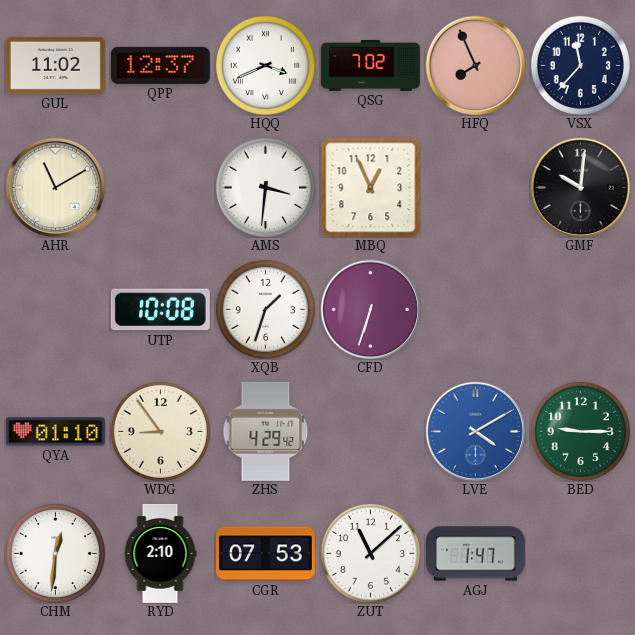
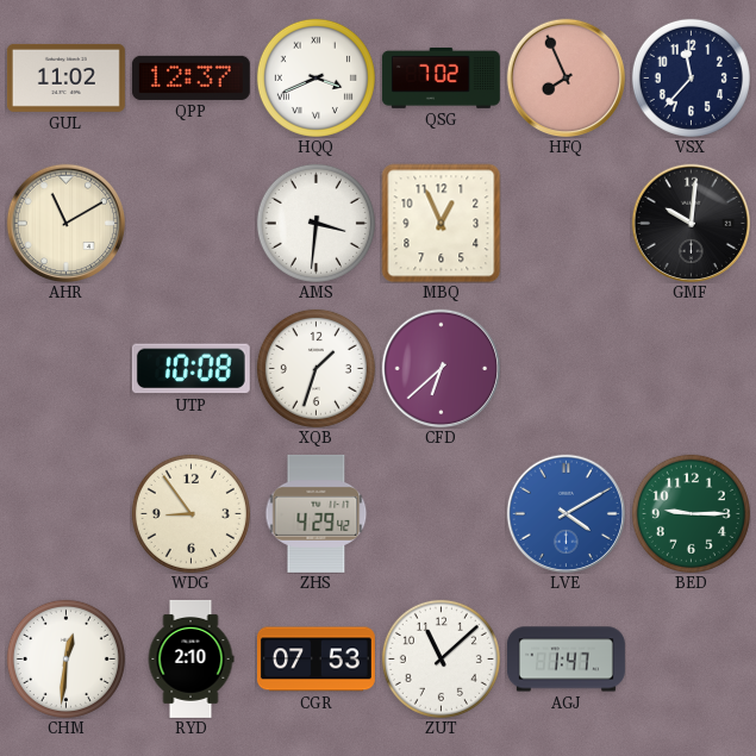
CFD: 6:33 -> 6:38 (441, 368)
QYA: 01:10 -> none (55, 432)
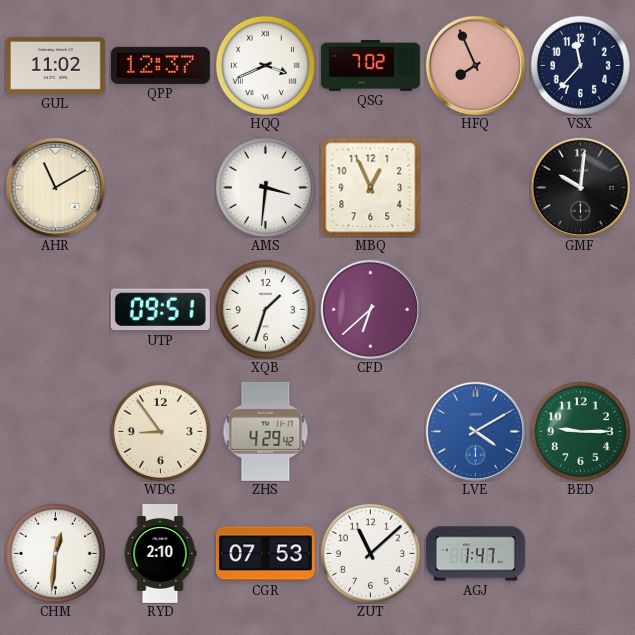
UTP: 10:08 -> 09:51 (160, 310)
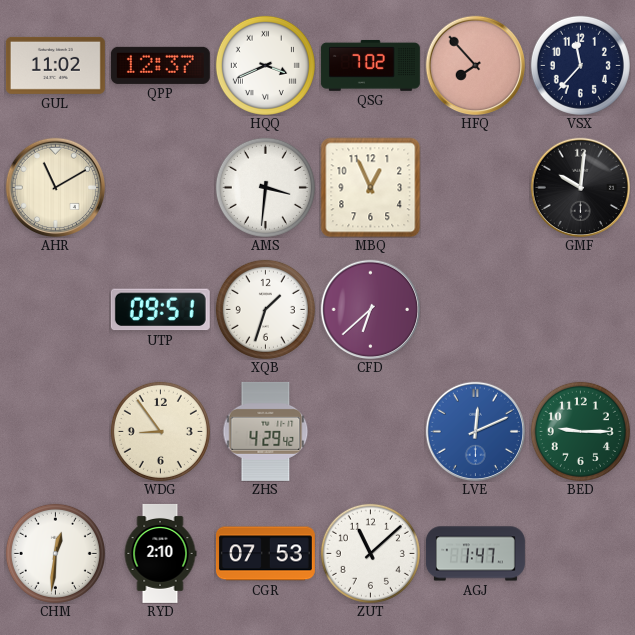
HFQ: 7:56 -> 7:53 (475, 65)
LVE: 4:10 -> 12:11 (475, 431)
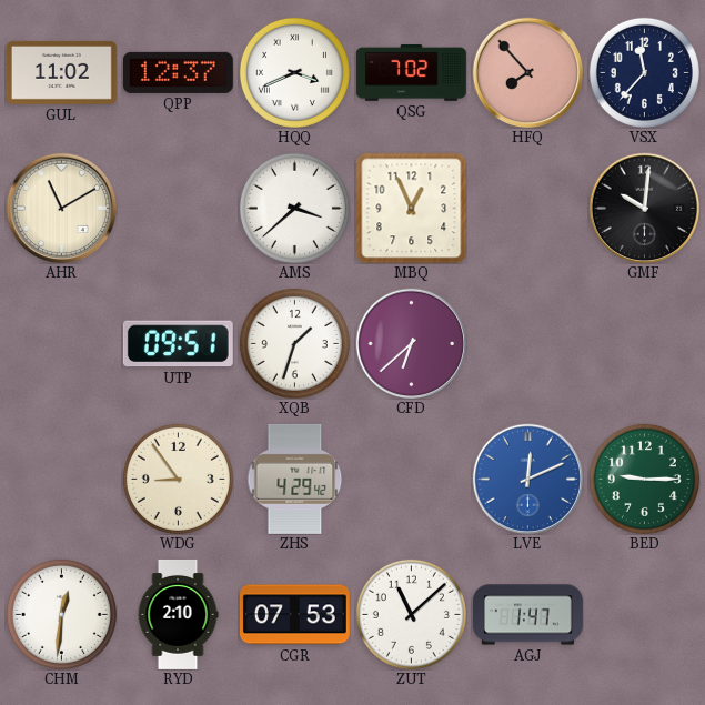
AMS: 3:31 -> 3:38 (294, 208)
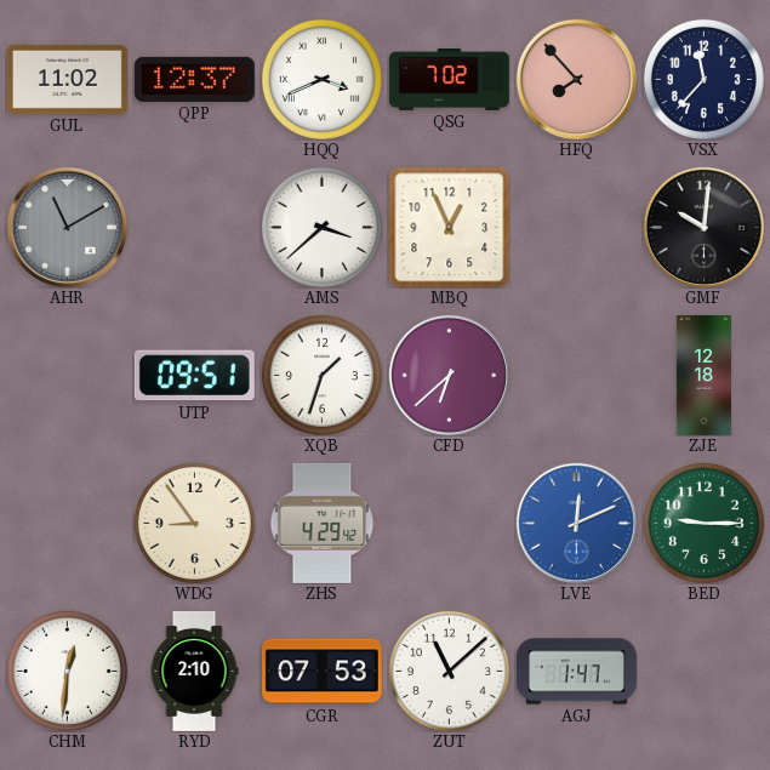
AHR dial: cream -> grey (67, 227)
ZJE: none -> 12:18 (703, 375)
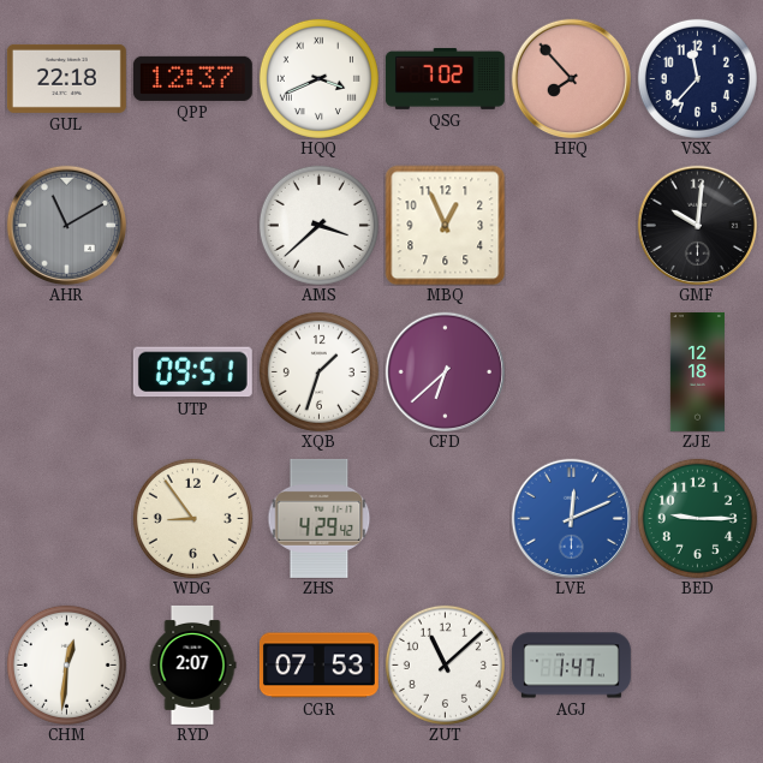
GUL: 11:02 -> 22:18 (66, 78)
RYD: 2:10 -> 2:07 (192, 664)
